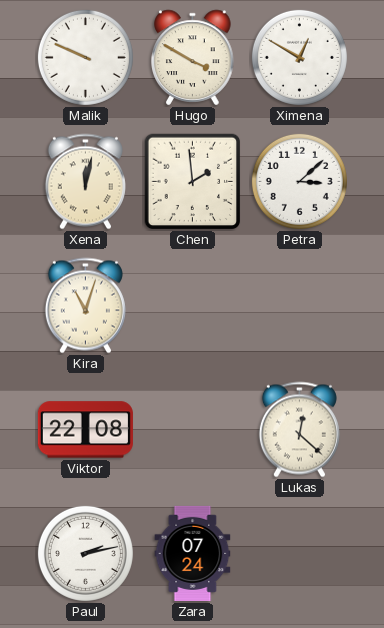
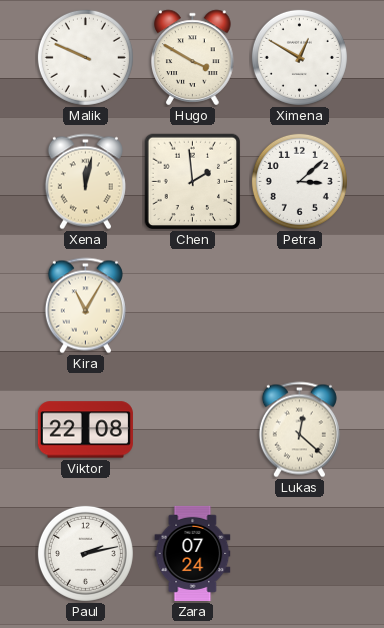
Kira: 11:03 -> 11:05 (85, 306)
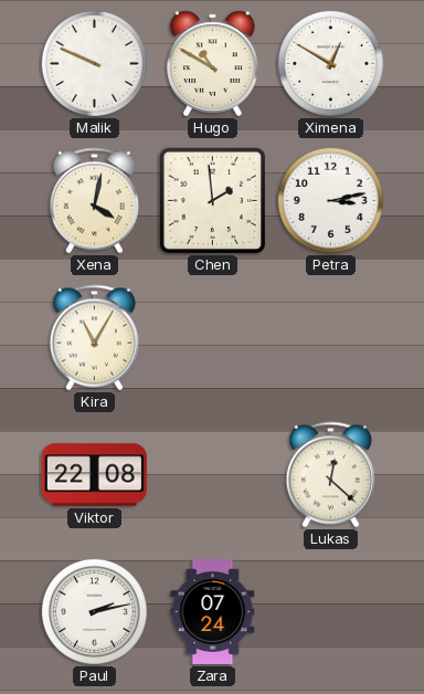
Hugo: 3:50 -> 10:50 (213, 64)
Xena: 12:02 -> 4:02 (94, 201)
Petra: 3:08 -> 3:13 (330, 200)
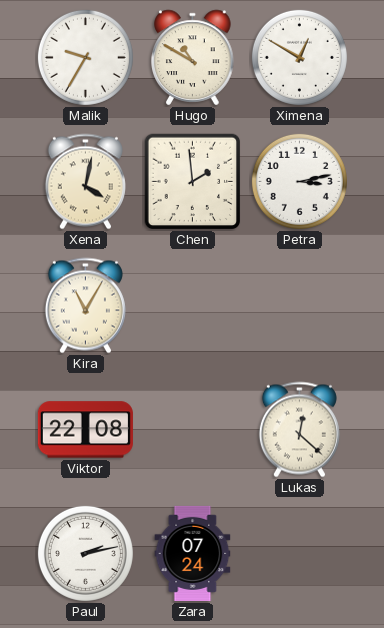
Malik: 9:49 -> 9:35 (85, 57)
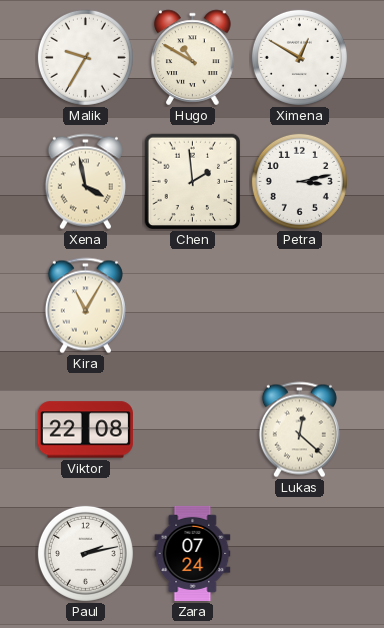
Xena: 4:02 -> 3:58 (85, 182)
